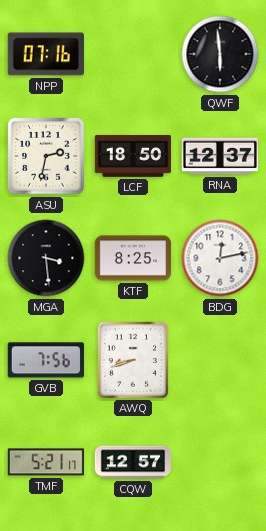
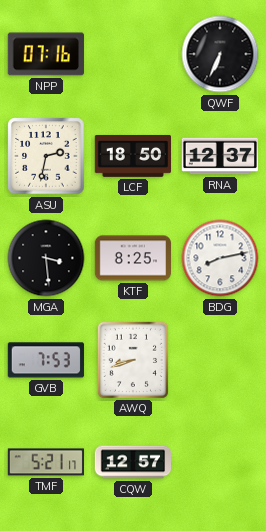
QWF: 5:59 -> 6:34 (220, 54)
BDG: 12:13 -> 8:13 (220, 258)
GVB: 7:56 -> 7:53 (46, 360)
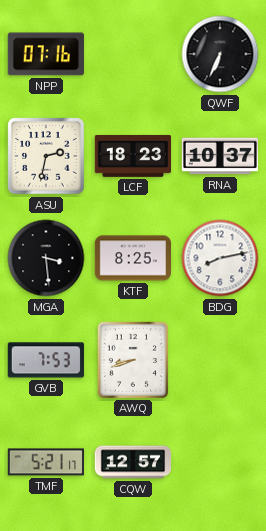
LCF: 18:50 -> 18:23 (132, 156)
RNA: 12:37 -> 10:37 (219, 156)
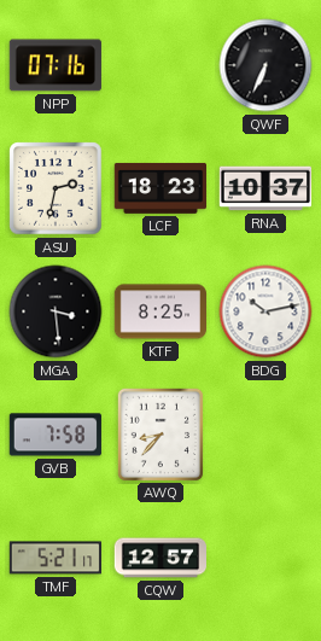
BDG: 8:13 -> 10:13 (265, 311)
GVB: 7:53 -> 7:58 (56, 435)
AWQ: 8:42 -> 8:37 (159, 433)
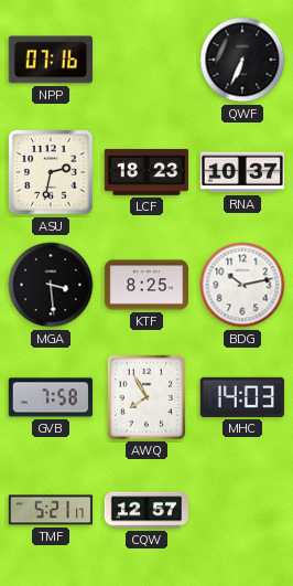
AWQ: 8:37 -> 7:55 (145, 396)
MHC: none -> 14:03 (242, 397)
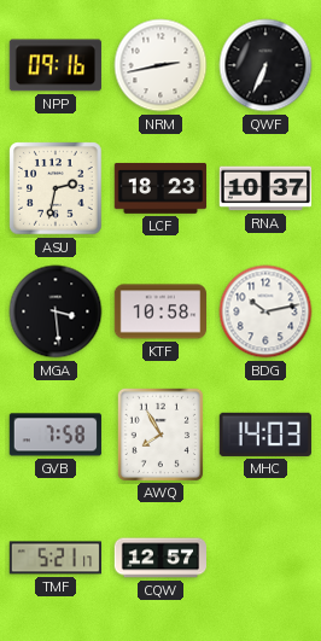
NPP: 07:16 -> 09:16 (56, 65)
NRM: none -> 2:43 (160, 65)
KTF: 8:25 -> 10:58 (160, 311)
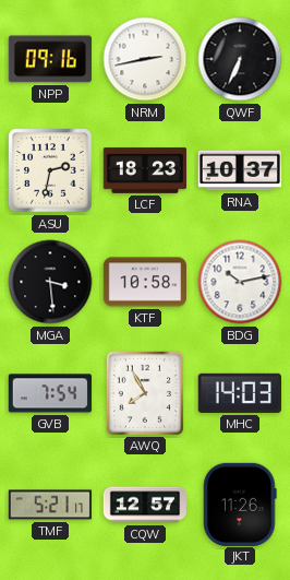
GVB: 7:58 -> 7:54 (50, 393)
JKT: none -> 11:26 (240, 504)
